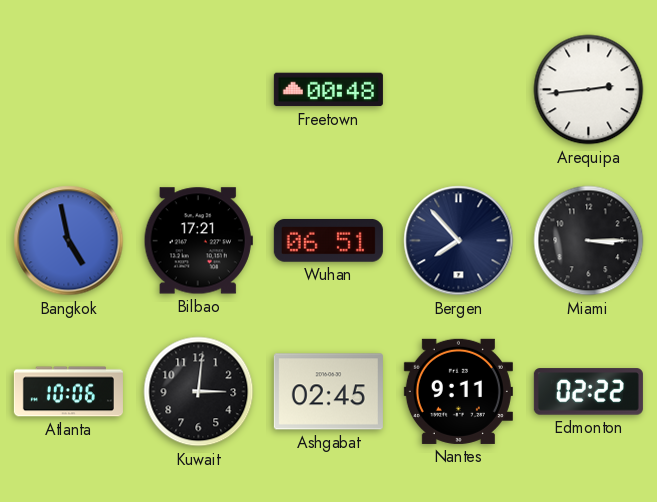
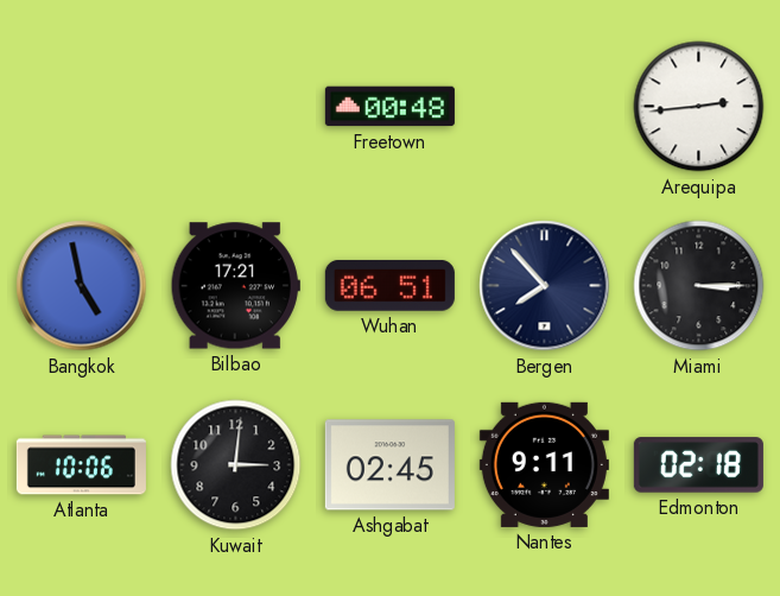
Edmonton: 02:22 -> 02:18 (698, 465)
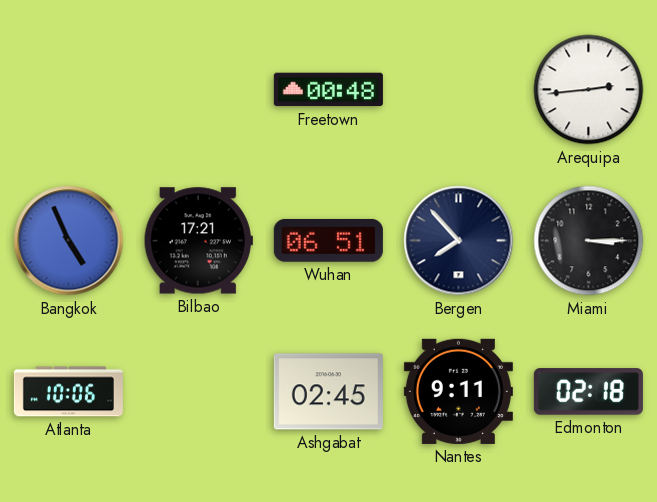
Bangkok: 4:58 -> 4:56 (69, 241)
Kuwait: 3:01 -> none (236, 465)
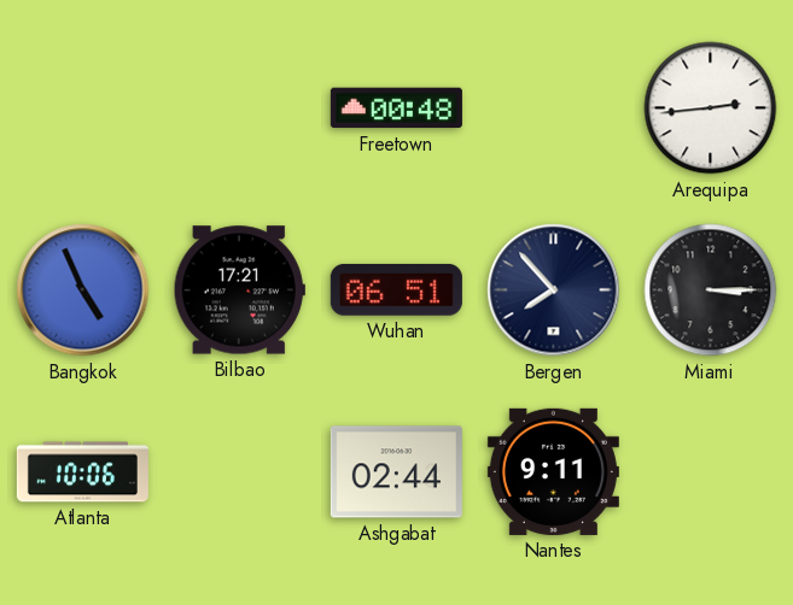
Ashgabat: 02:45 -> 02:44 (396, 472)
Edmonton: 02:18 -> none (588, 392)
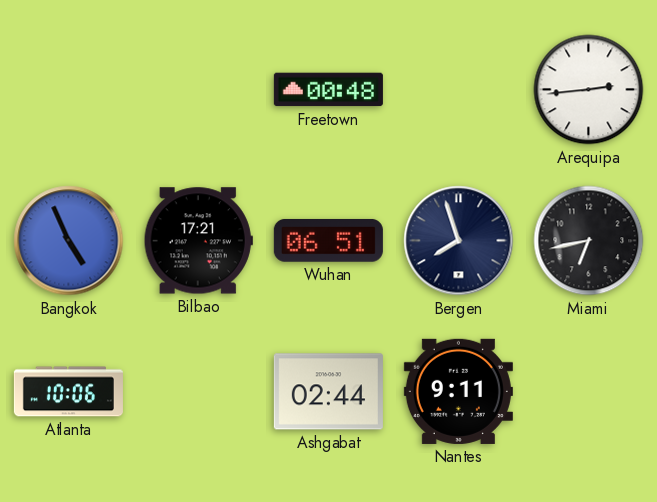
Bergen: 7:53 -> 7:57 (459, 241)
Miami: 3:15 -> 6:43 (589, 241)
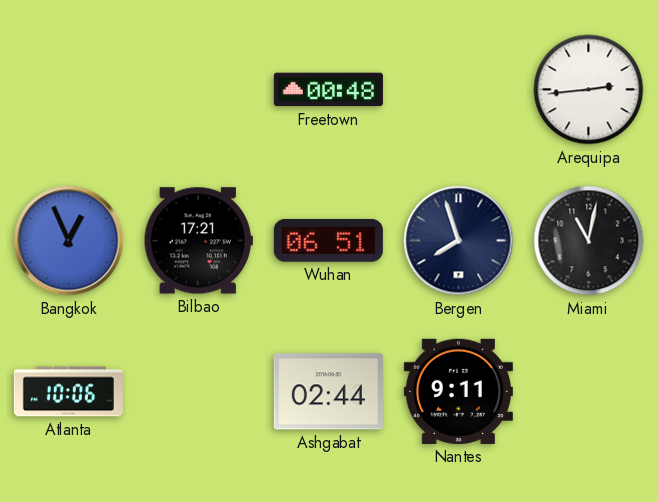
Bangkok: 4:56 -> 12:56 (69, 241)
Miami: 6:43 -> 11:02 (589, 241)
